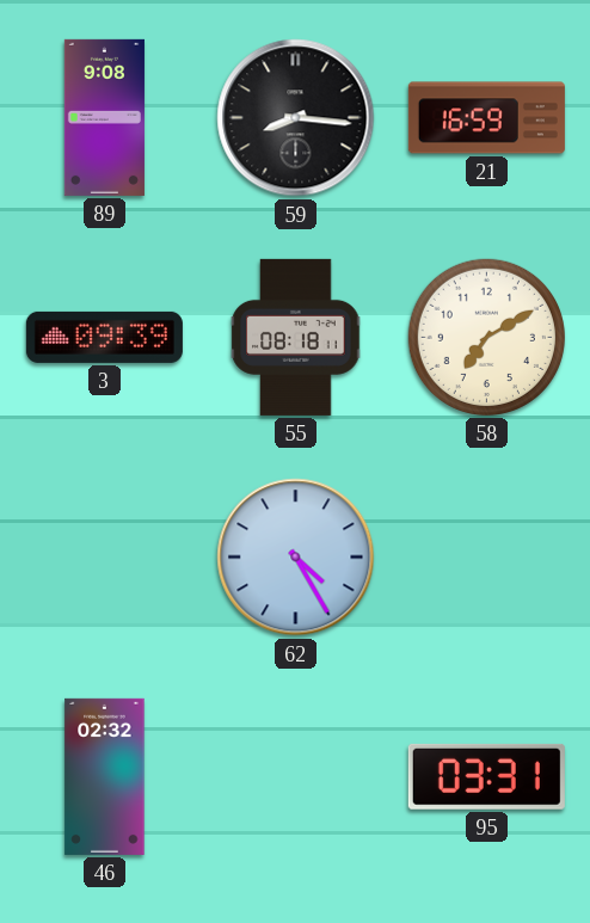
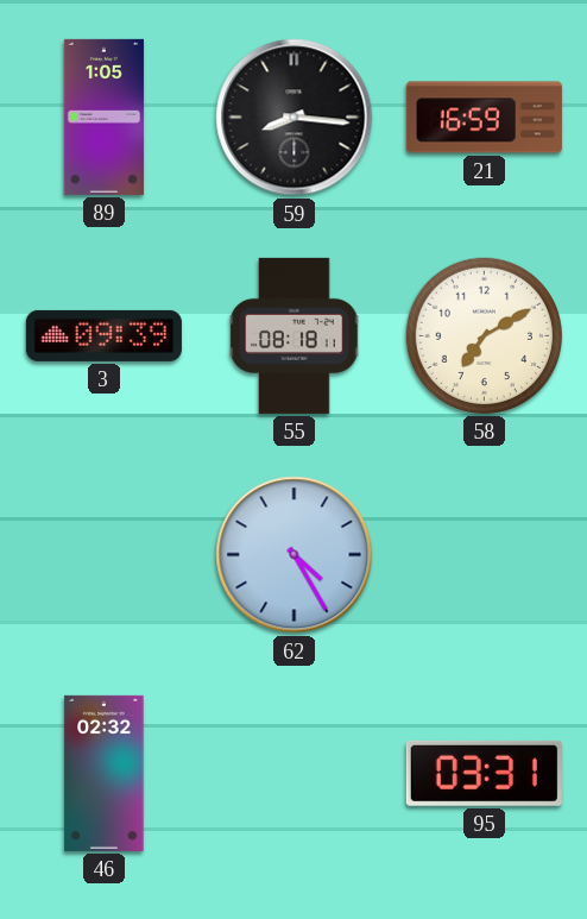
89: 9:08 -> 1:05 (103, 117)
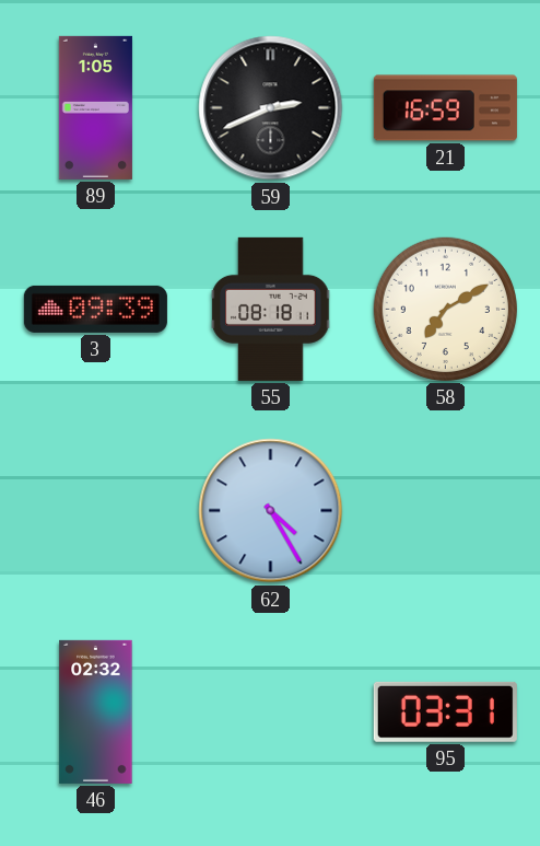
59: 8:16 -> 2:41 (271, 108)
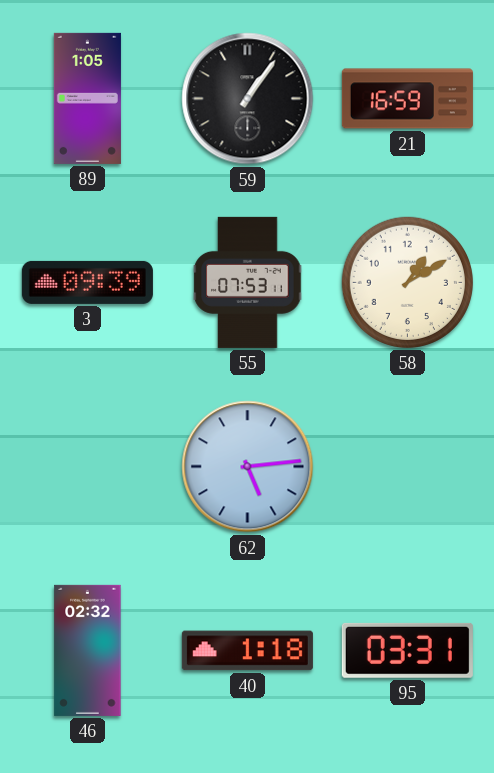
59: 2:41 -> 1:06 (248, 99)
55: 08:18 -> 07:53 (248, 282)
58: 7:10 -> 1:10 (407, 282)
62: 4:25 -> 5:14 (248, 467)
40: none -> 1:18 (247, 651)
